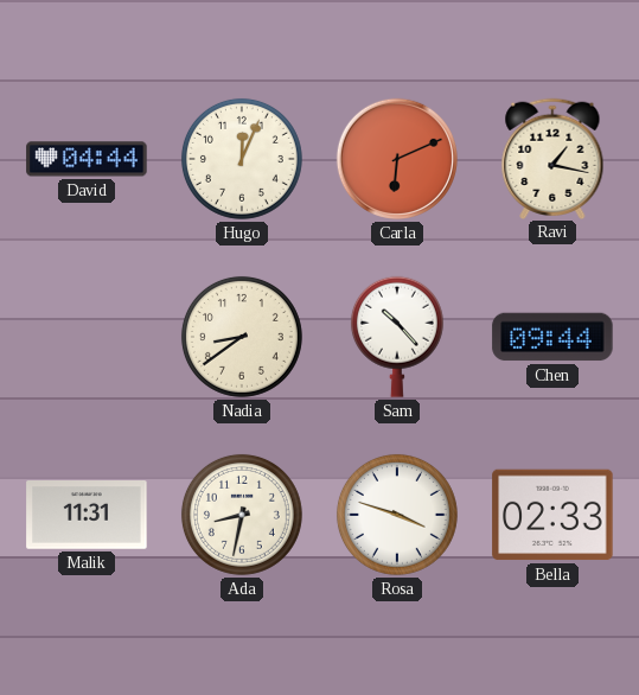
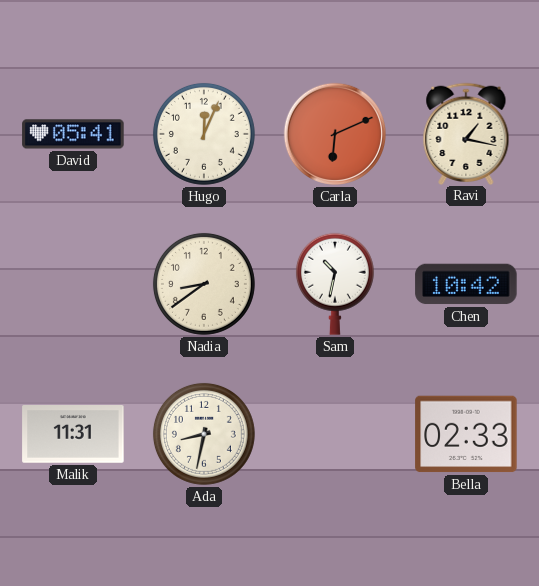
David: 04:44 -> 05:41 (73, 134)
Sam: 10:23 -> 10:32 (335, 284)
Chen: 09:44 -> 10:42 (466, 284)
Rosa: 3:48 -> none (397, 515)
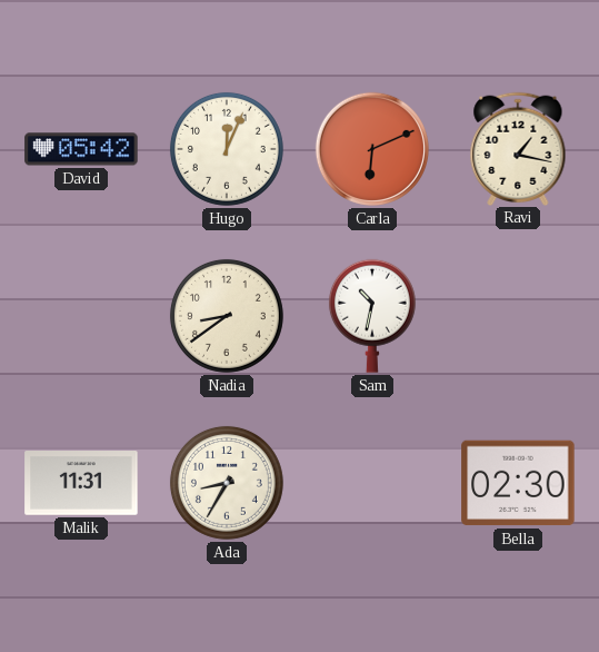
David: 05:41 -> 05:42 (81, 149)
Chen: 10:42 -> none (466, 284)
Ada: 8:32 -> 8:35 (227, 483)
Bella: 02:33 -> 02:30 (518, 483)
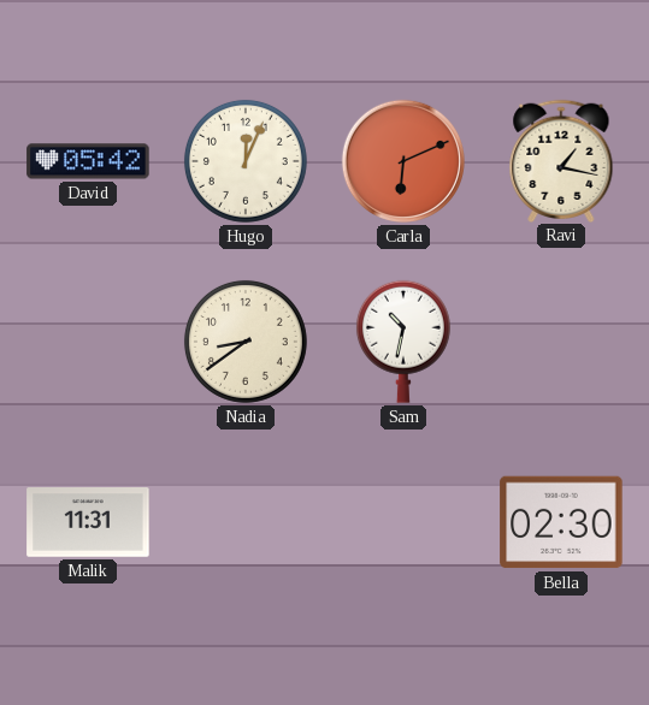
Ada: 8:35 -> none (227, 483)
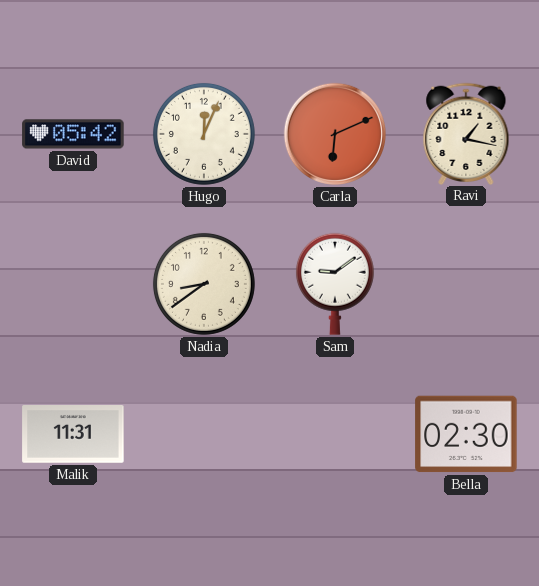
Sam: 10:32 -> 9:09 (335, 284)
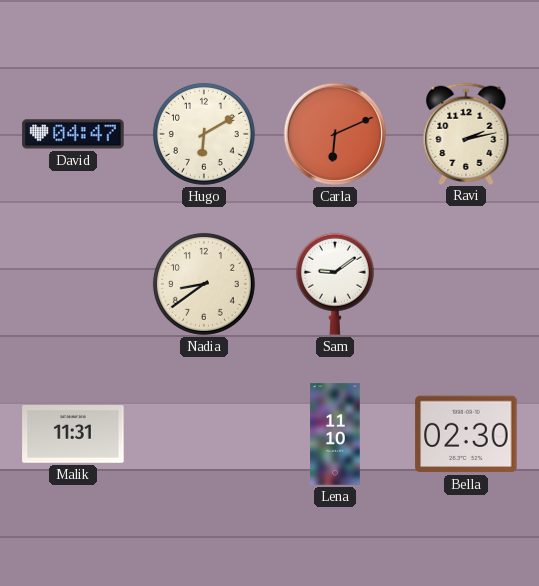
David: 05:42 -> 04:47 (73, 134)
Hugo: 12:04 -> 6:10 (204, 134)
Ravi: 1:17 -> 2:13 (466, 133)
Lena: none -> 11:10 (335, 434)
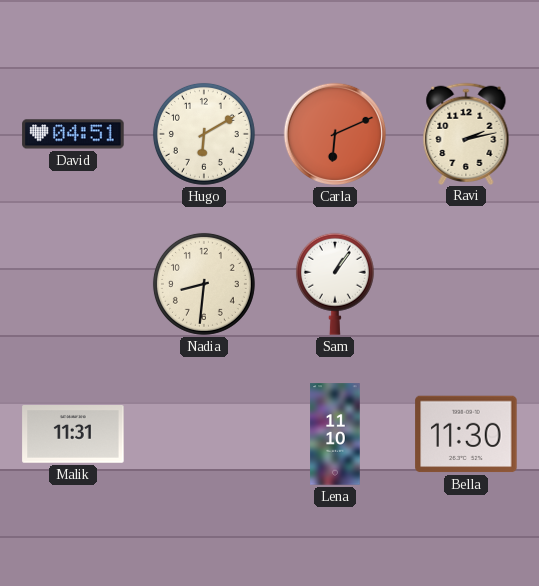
David: 04:47 -> 04:51 (73, 134)
Nadia: 8:39 -> 8:31 (204, 284)
Sam: 9:09 -> 1:06 (335, 284)
Bella: 02:30 -> 11:30 (466, 434)
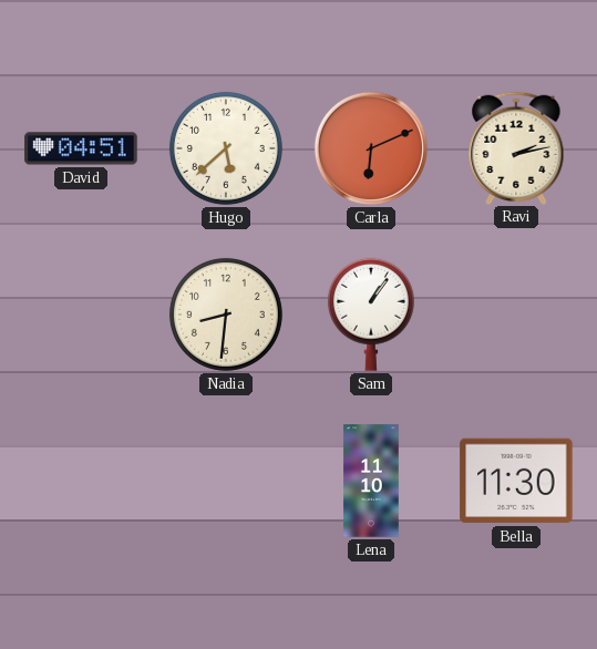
Hugo: 6:10 -> 5:38 (226, 148)
Malik: 11:31 -> none (73, 435)
